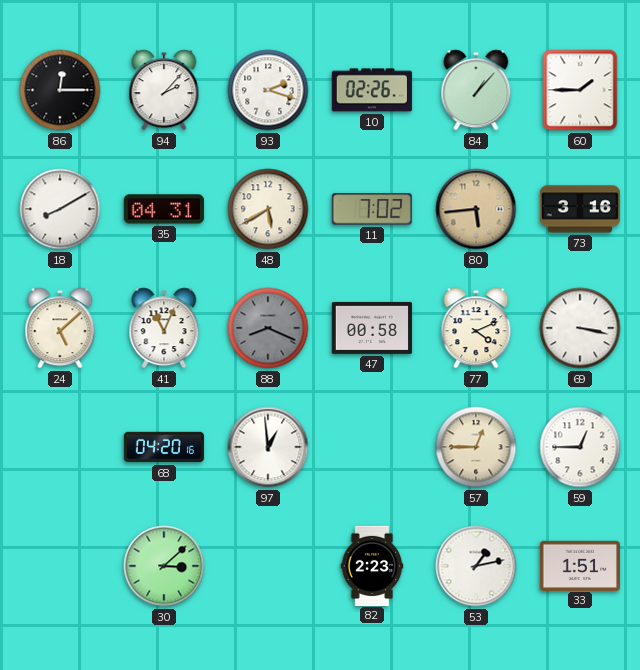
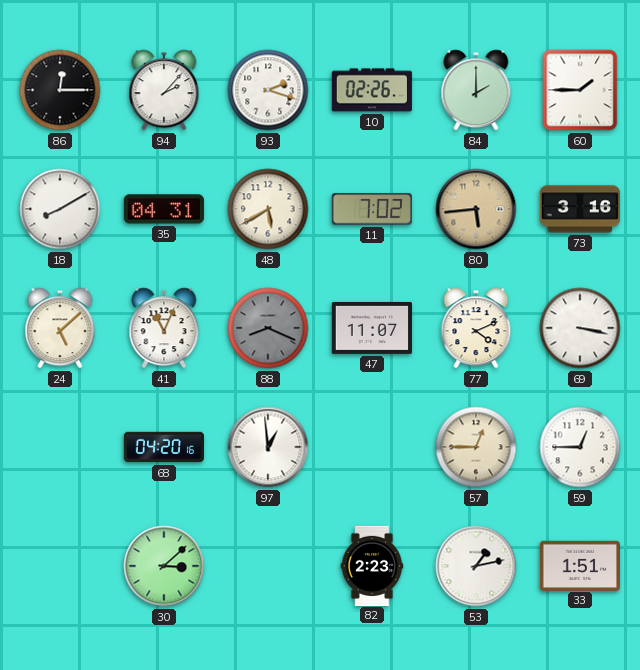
84: 1:07 -> 2:00 (476, 90)
47: 00:58 -> 11:07 (372, 328)
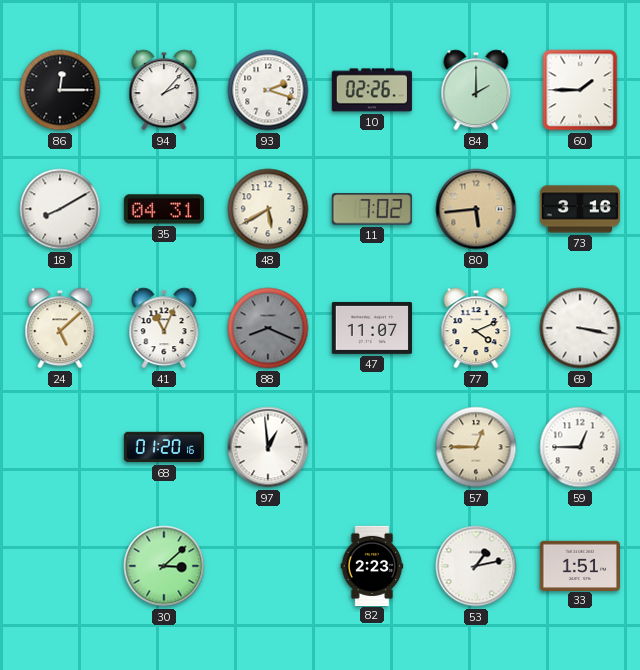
68: 04:20 -> 01:20 (163, 447)
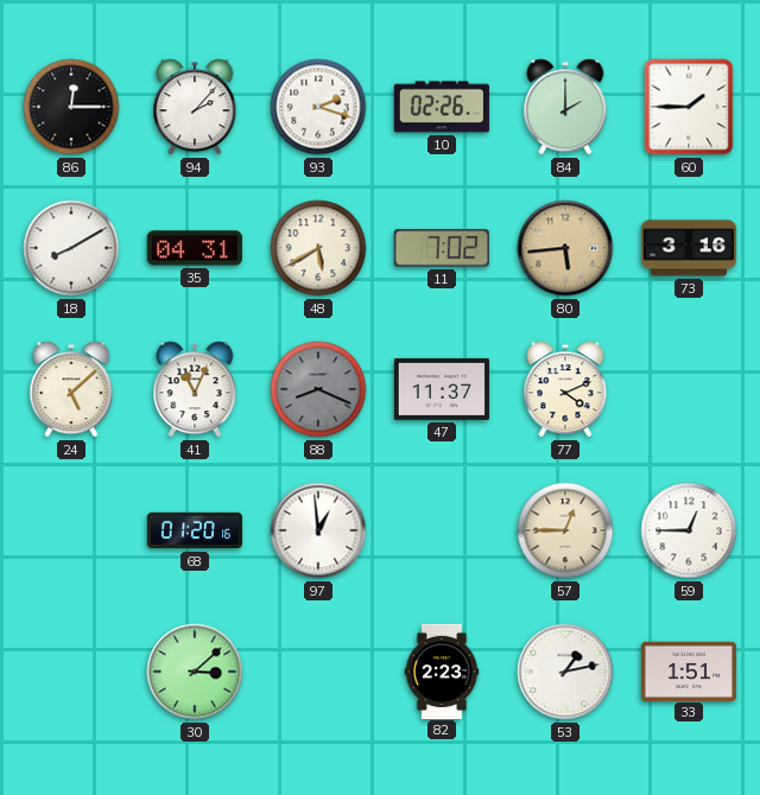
47: 11:07 -> 11:37 (442, 389)
69: 3:17 -> none (580, 328)
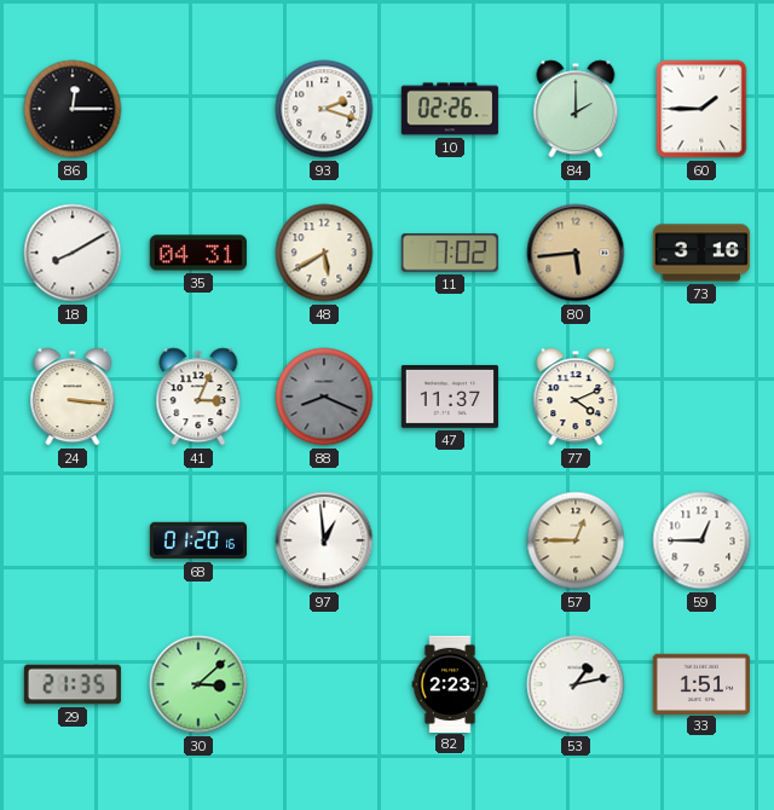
94: 2:07 -> none (195, 107)
24: 5:08 -> 3:16 (73, 397)
41: 11:04 -> 3:04 (198, 397)
29: none -> 21:35 (73, 684)
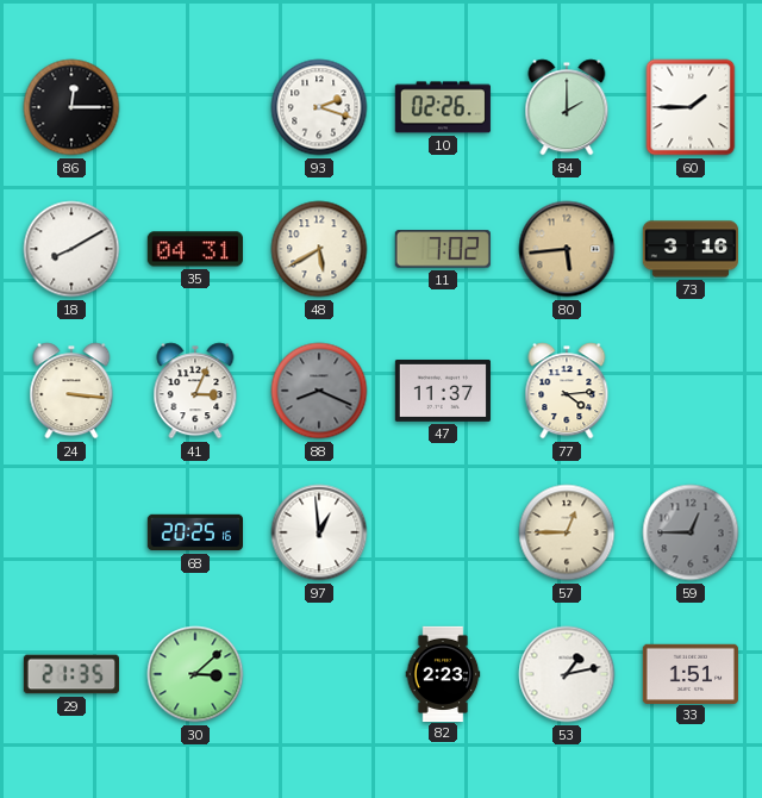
77: 4:11 -> 4:14 (567, 391)
68: 01:20 -> 20:25 (194, 532)
59 dial: white -> grey (691, 532)
